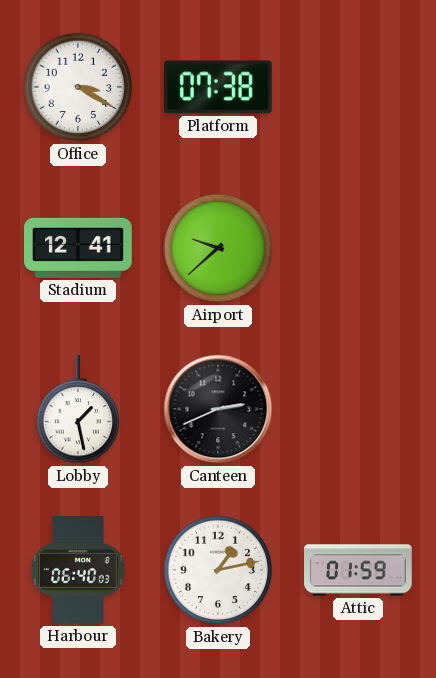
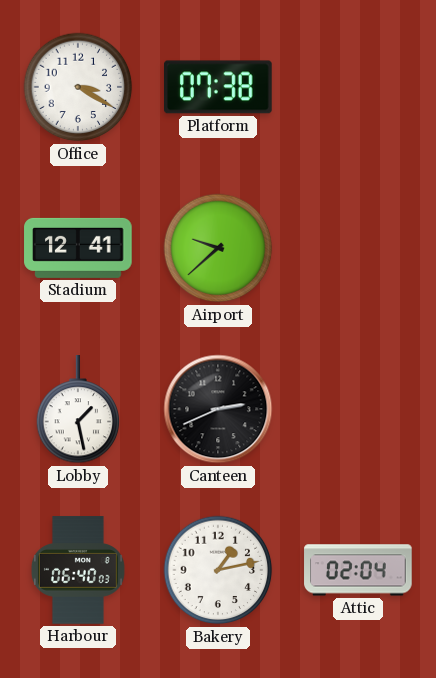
Attic: 01:59 -> 02:04 (358, 570)
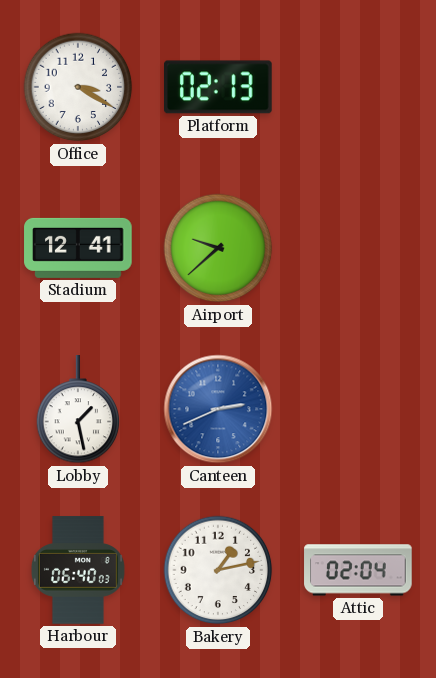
Platform: 07:38 -> 02:13 (219, 87)
Canteen dial: black -> blue (218, 409)
